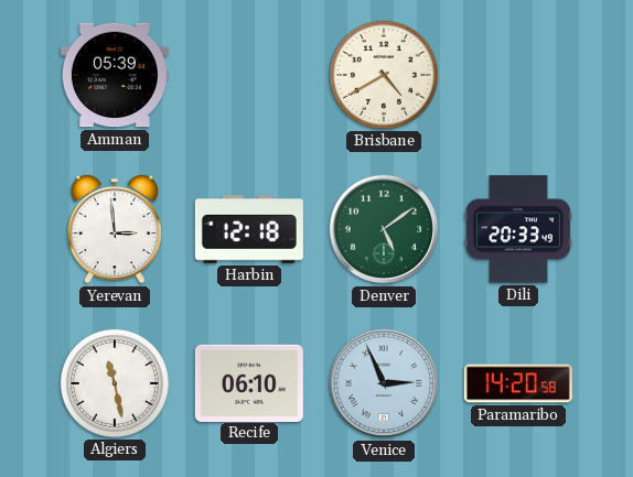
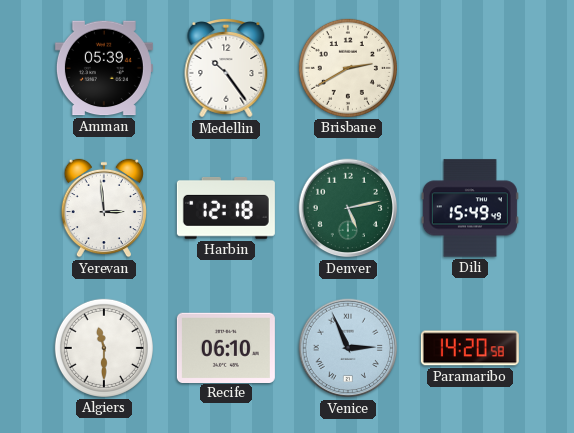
Medellin: none -> 10:24 (226, 68)
Brisbane: 4:40 -> 2:40 (348, 68)
Denver: 5:09 -> 5:13 (348, 208)
Dili: 20:33 -> 15:49 (470, 208)
Algiers: 11:28 -> 11:30 (104, 348)
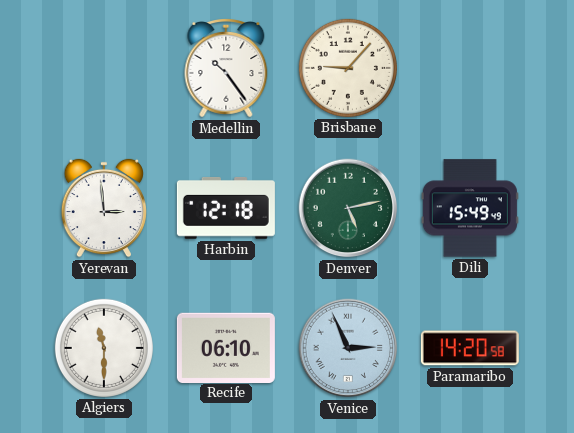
Amman: 05:39 -> none (104, 68)
Brisbane: 2:40 -> 9:07 (348, 68)
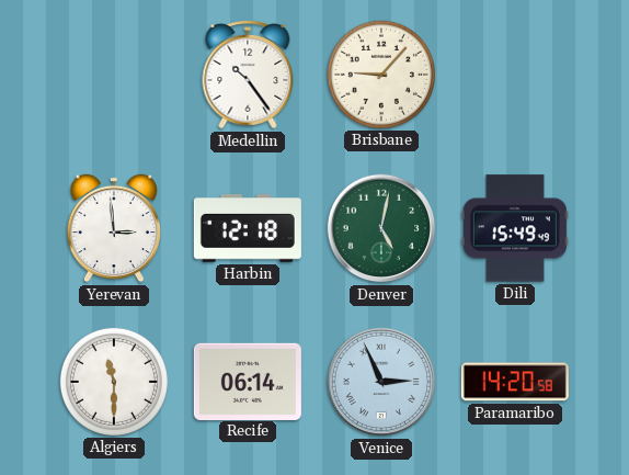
Denver: 5:13 -> 5:02 (381, 228)
Recife: 06:10 -> 06:14 (248, 381)
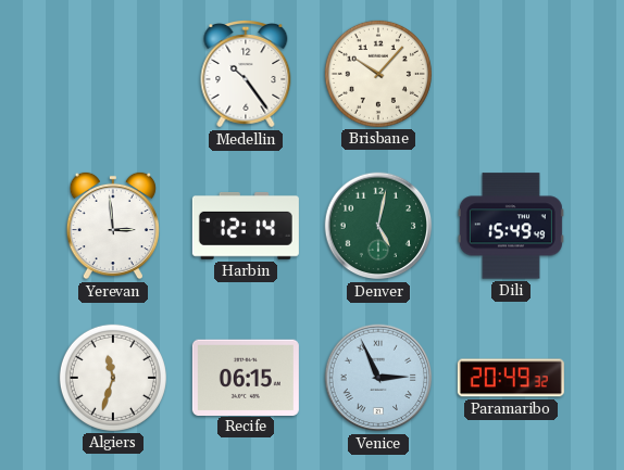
Brisbane: 9:07 -> 10:07 (378, 74)
Harbin: 12:18 -> 12:14 (246, 226)
Algiers: 11:30 -> 11:33 (113, 378)
Recife: 06:14 -> 06:15 (246, 377)
Paramaribo: 14:20 -> 20:49 (511, 378)
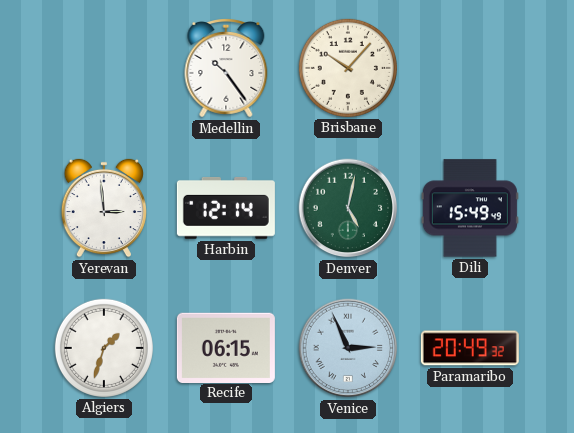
Algiers: 11:33 -> 1:33 (104, 348)
